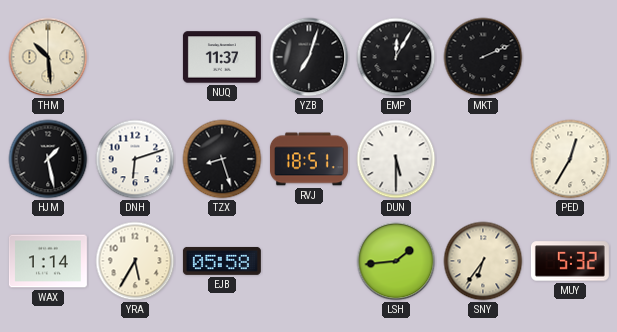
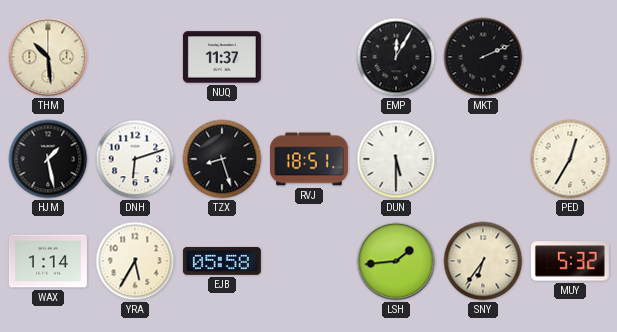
YZB: 7:03 -> none (309, 57)
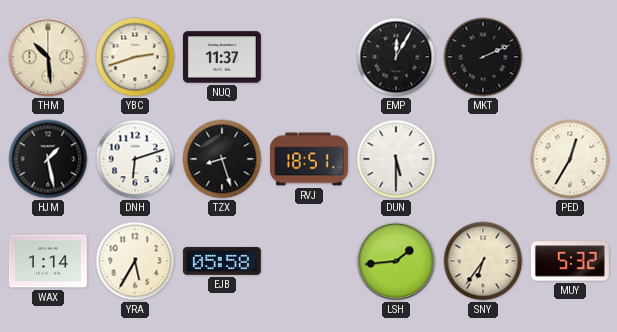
YBC: none -> 2:42 (135, 57)
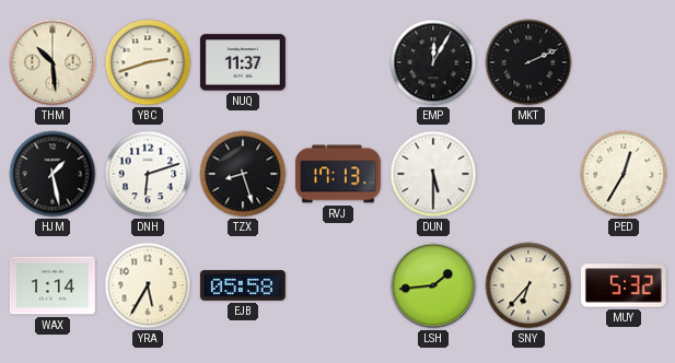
RVJ: 18:51 -> 17:13 (338, 174)
SNY: 6:36 -> 6:37 (528, 285)
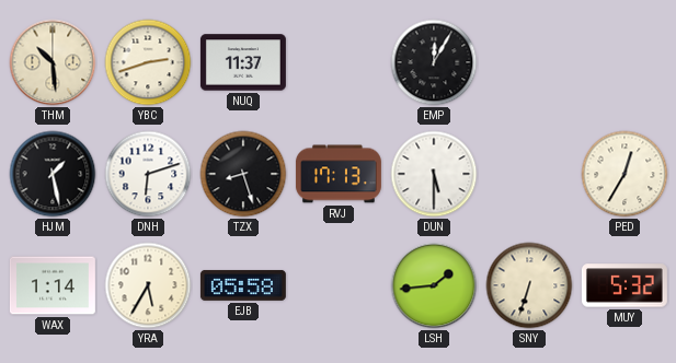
MKT: 2:11 -> none (528, 62)
SNY: 6:37 -> 6:33 (529, 285)
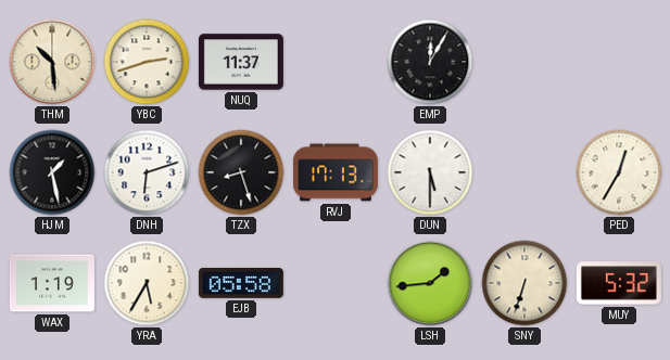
WAX: 1:14 -> 1:19 (52, 283)
